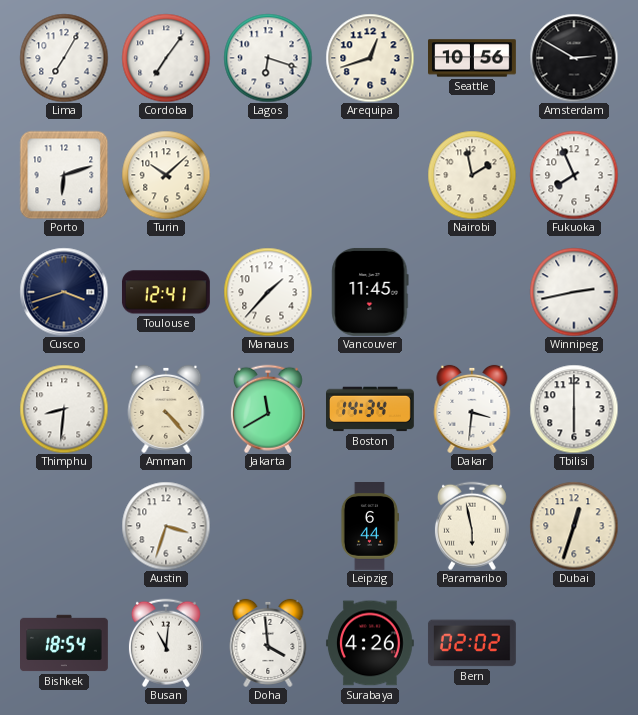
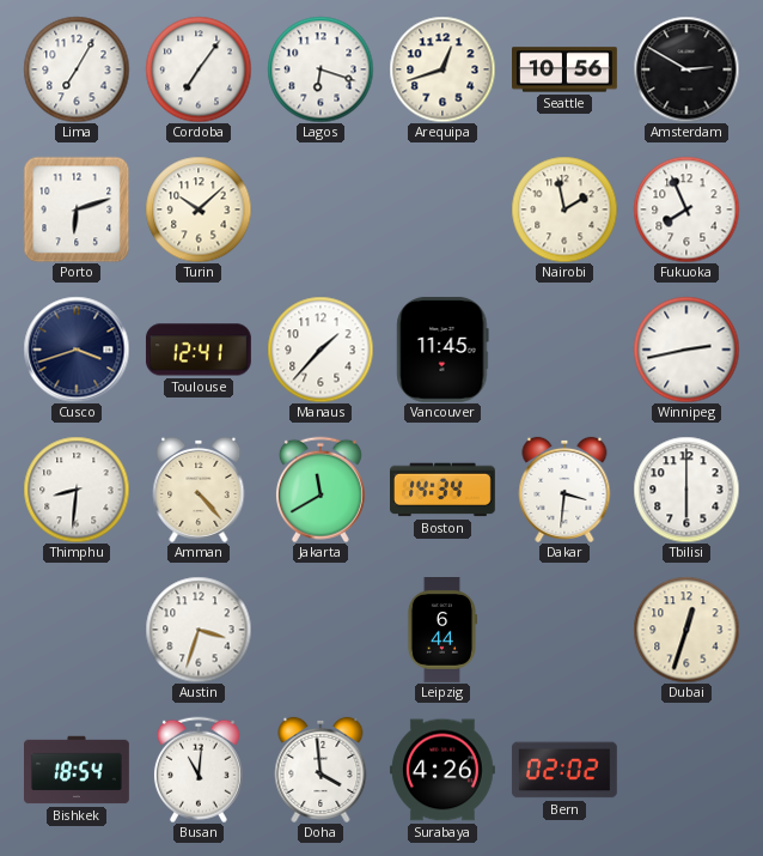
Paramaribo: 5:58 -> none (472, 526)
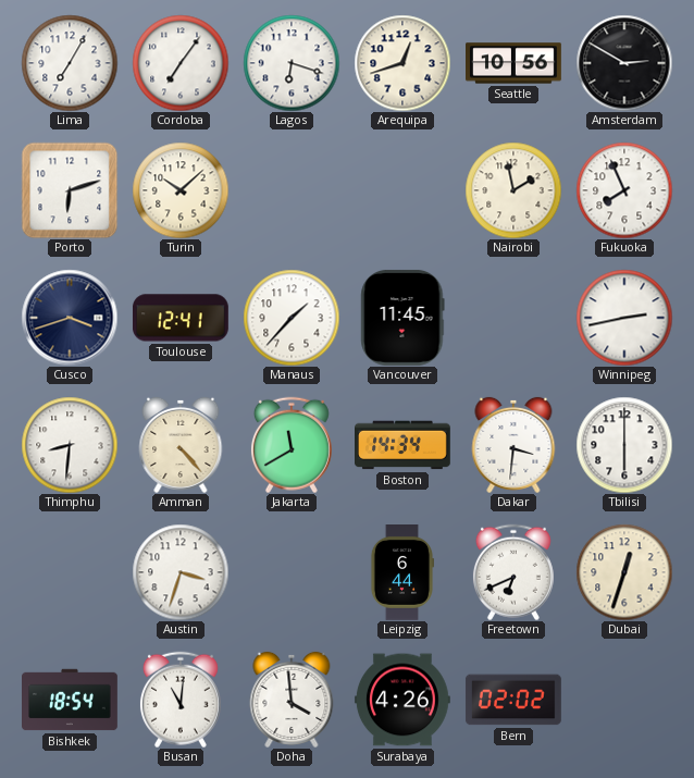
Freetown: none -> 6:41 (513, 572)
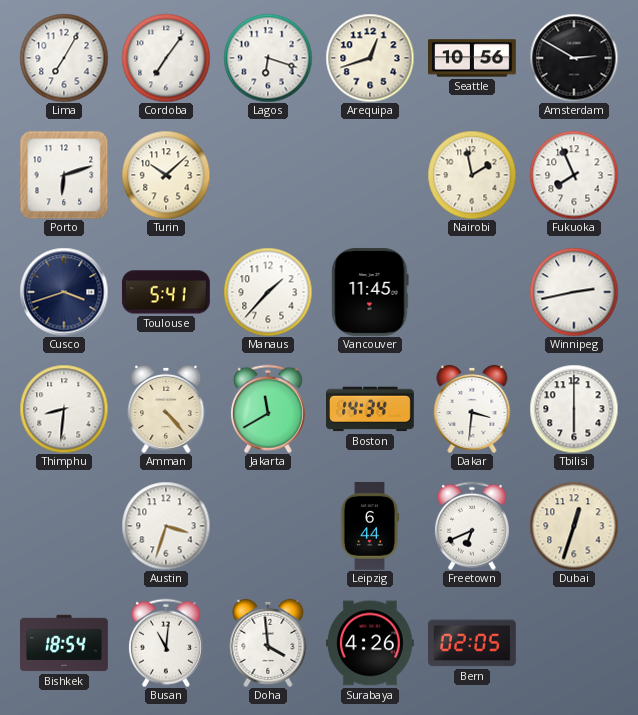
Toulouse: 12:41 -> 5:41 (166, 292)
Bern: 02:02 -> 02:05 (472, 643)
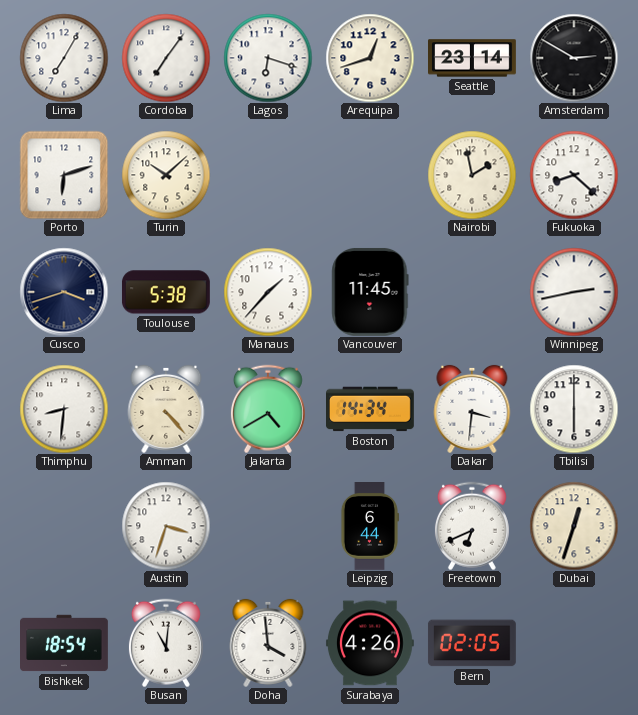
Seattle: 10:56 -> 23:14 (473, 58)
Fukuoka: 7:56 -> 8:22 (574, 175)
Toulouse: 5:41 -> 5:38 (166, 292)
Jakarta: 11:40 -> 4:40 (268, 409)
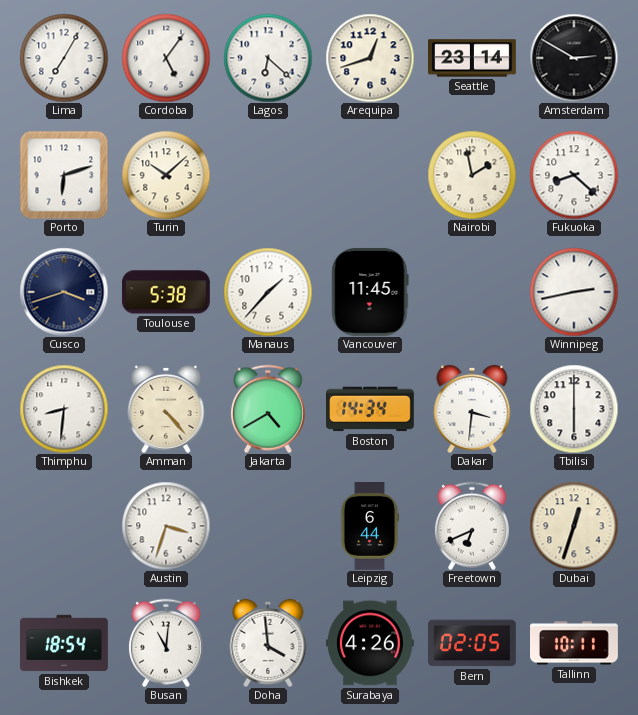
Cordoba: 7:06 -> 5:06 (166, 58)
Lagos: 6:18 -> 6:22 (268, 58)
Tallinn: none -> 10:11 (575, 643)
